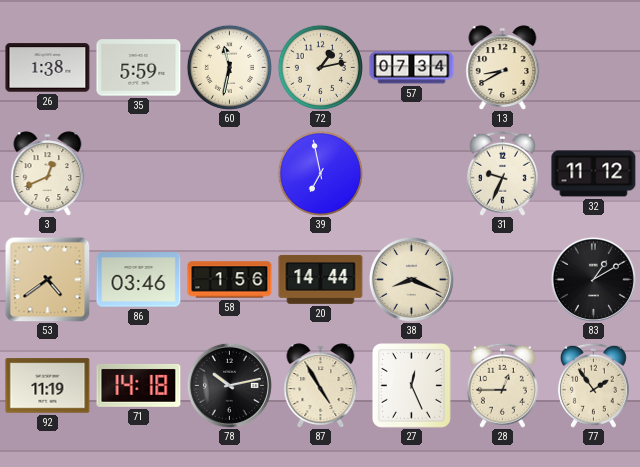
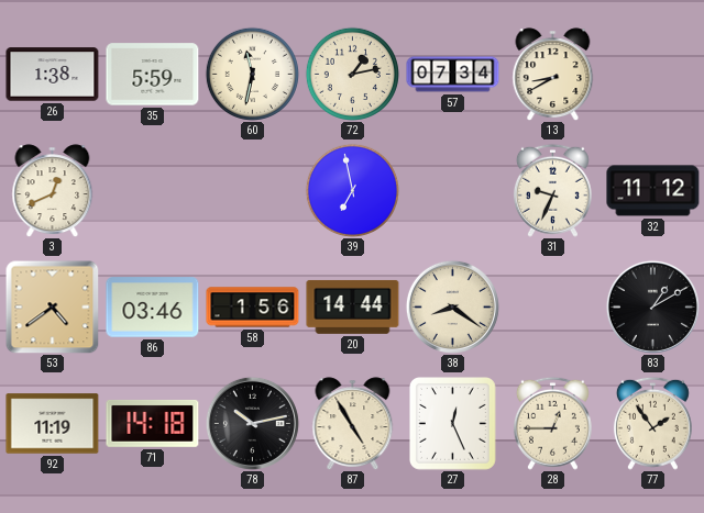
38: 8:19 -> 8:21 (452, 306)
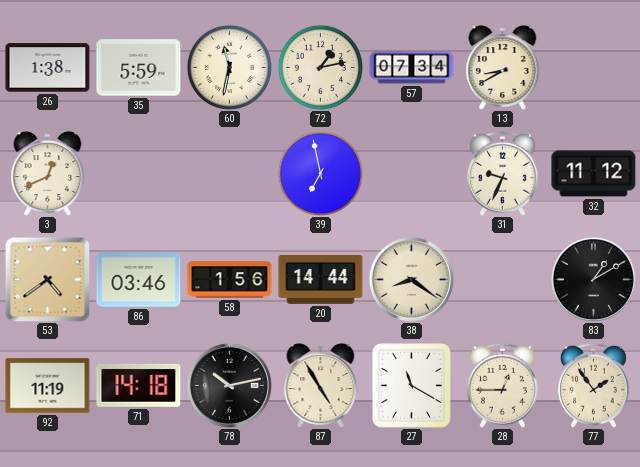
27: 12:26 -> 11:20 (412, 386)
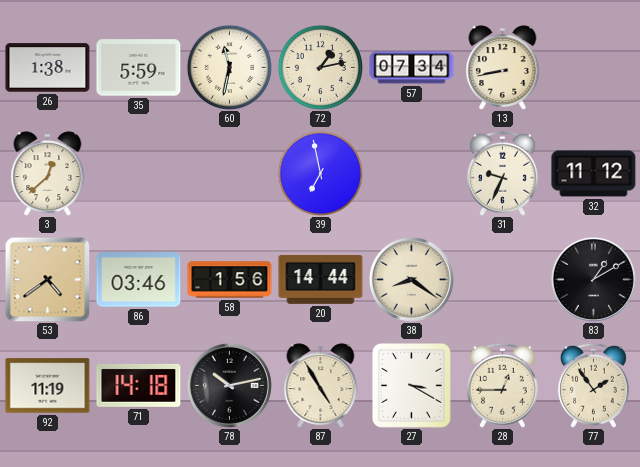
13: 8:40 -> 8:43 (503, 67)
3: 12:41 -> 12:38 (48, 173)
27: 11:20 -> 3:20 (412, 386)
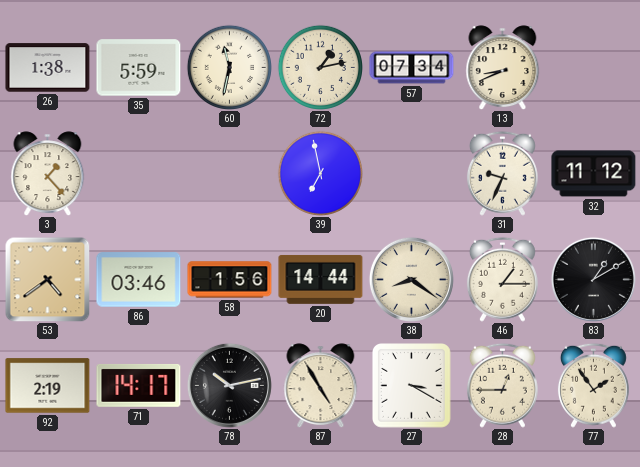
13: 8:43 -> 8:41 (503, 67)
3: 12:38 -> 1:23 (48, 173)
46: none -> 1:15 (502, 279)
92: 11:19 -> 2:19 (48, 386)
71: 14:18 -> 14:17 (139, 385)
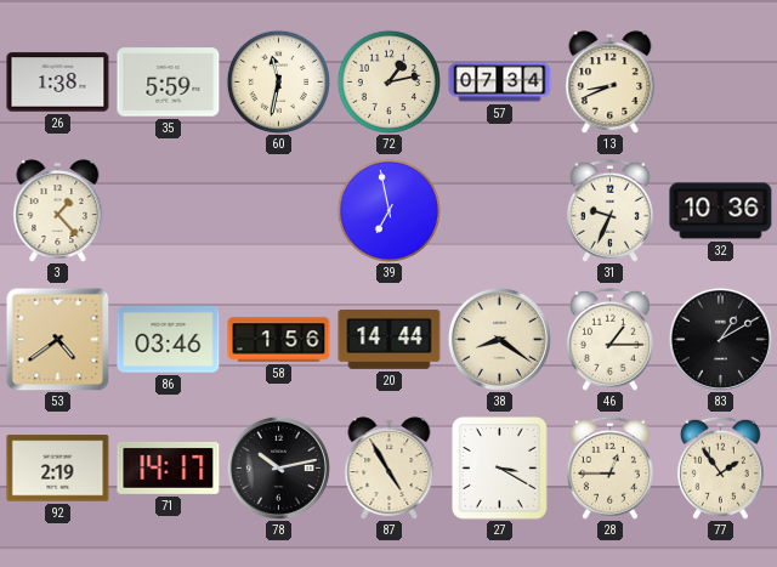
32: 11:12 -> 10:36 (721, 211)
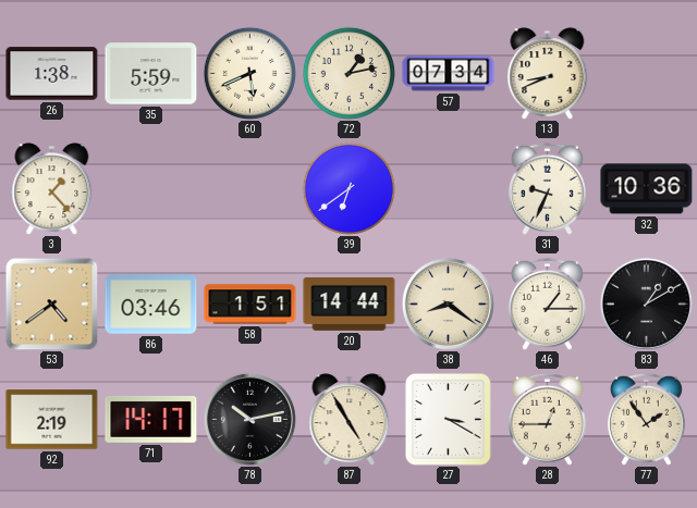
60: 11:32 -> 5:41 (249, 73)
39: 6:58 -> 6:39 (348, 188)
58: 1:56 -> 1:51 (250, 305)
